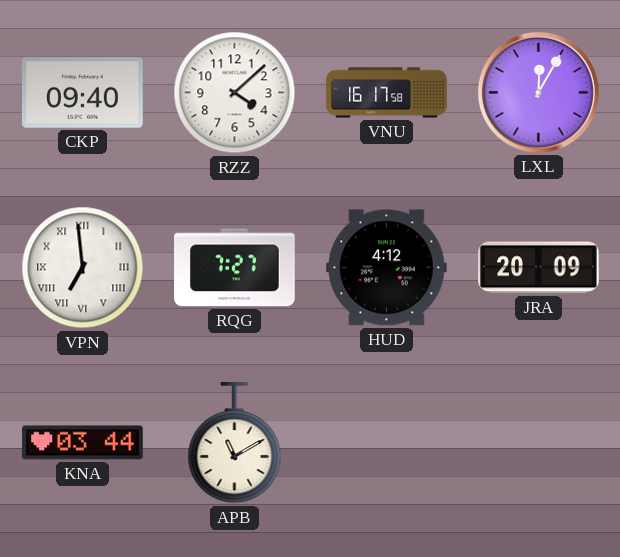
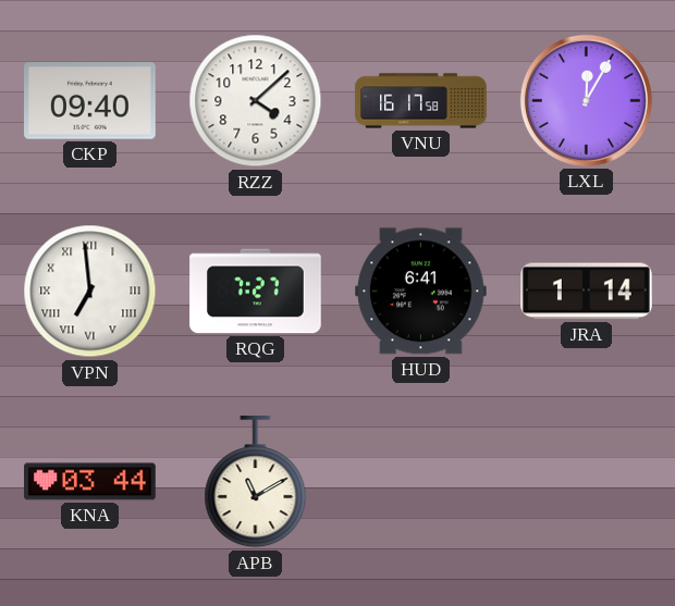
HUD: 4:12 -> 6:41 (421, 292)
JRA: 20:09 -> 1:14 (587, 292)
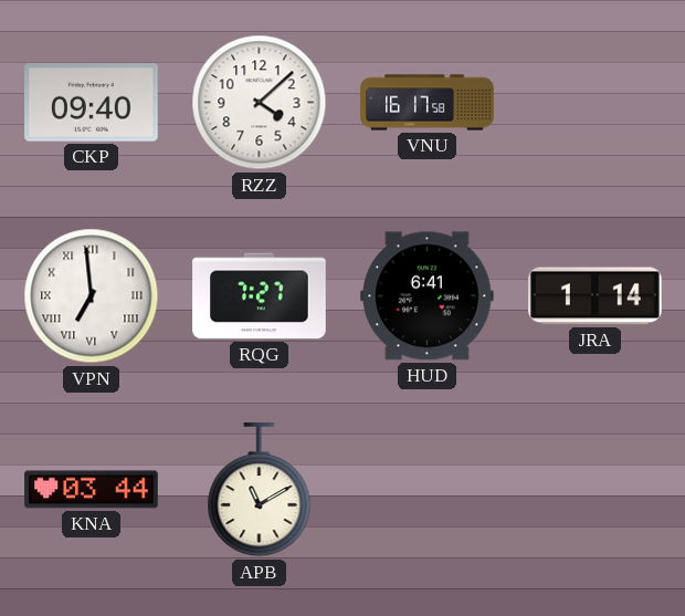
LXL: 12:05 -> none (586, 100)
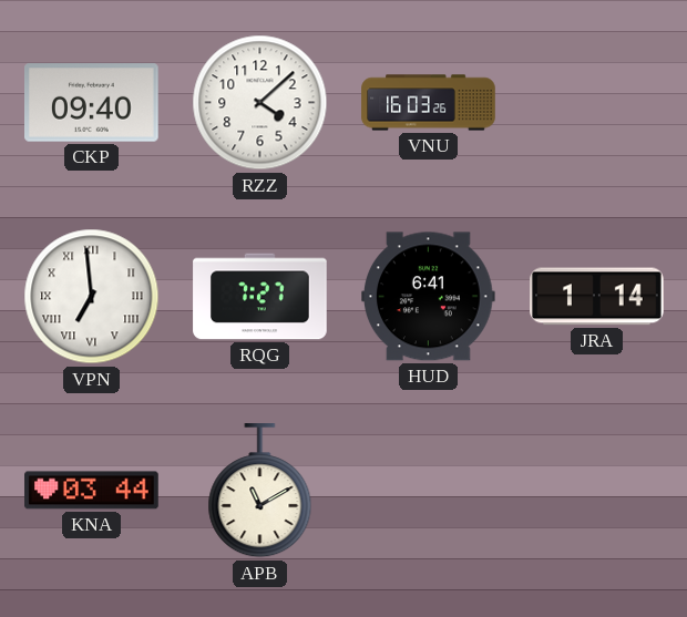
VNU: 16:17 -> 16:03 (429, 103)
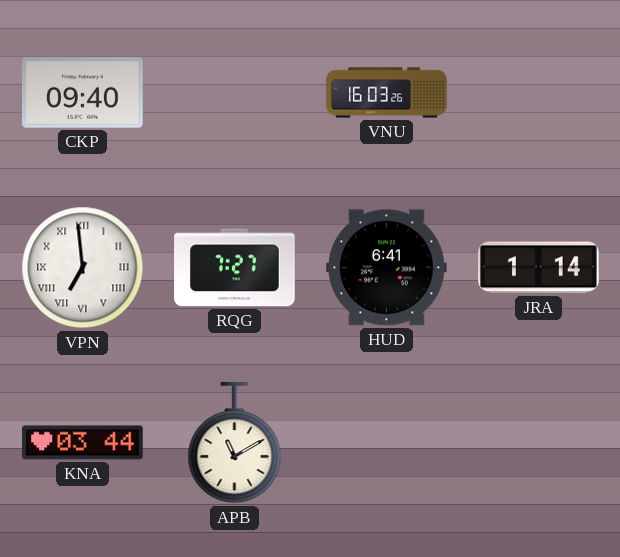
RZZ: 4:08 -> none (260, 103)
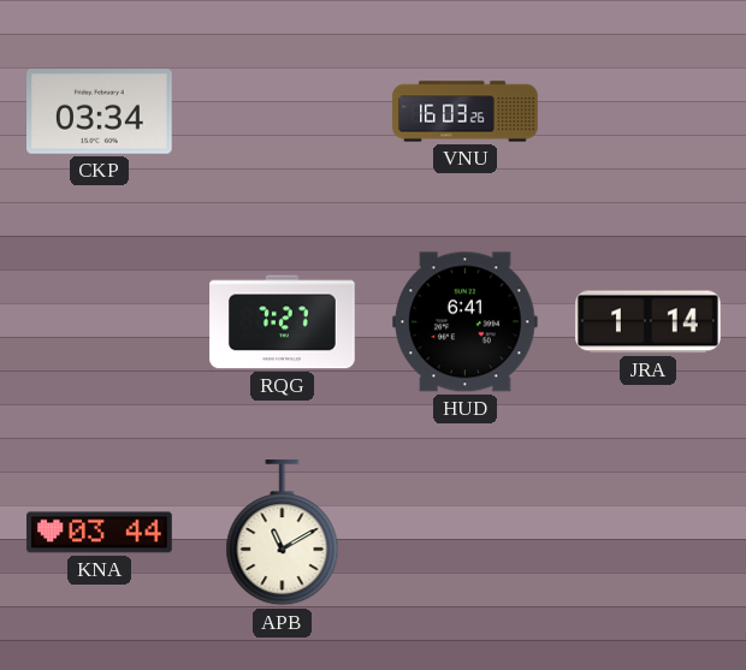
CKP: 09:40 -> 03:34 (100, 112)
VPN: 6:59 -> none (83, 268)
